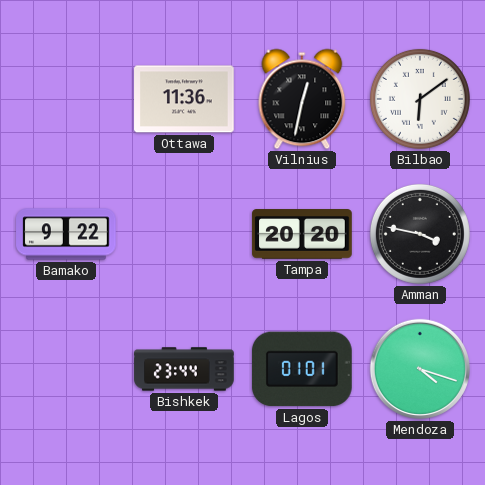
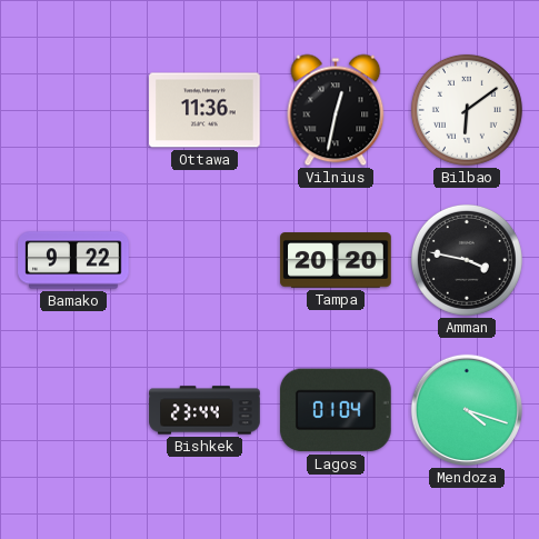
Lagos: 01:01 -> 01:04 (336, 410)
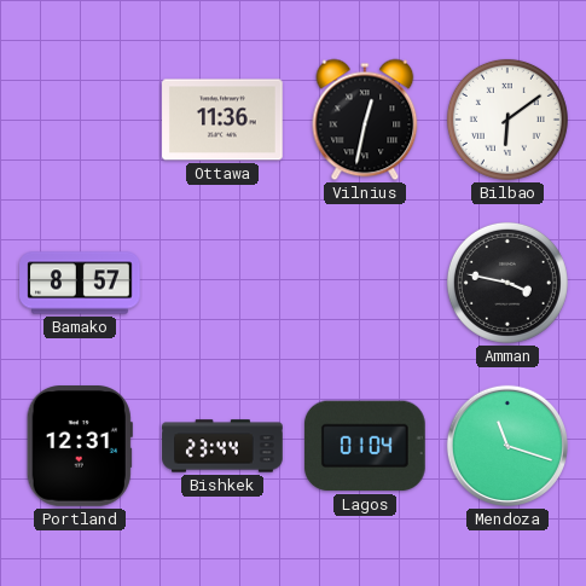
Bamako: 9:22 -> 8:57 (80, 283)
Tampa: 20:20 -> none (336, 260)
Portland: none -> 12:31 (80, 447)
Mendoza: 4:18 -> 11:18 (507, 446)
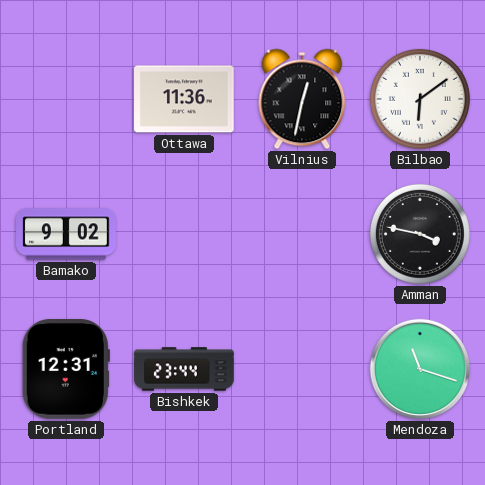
Bamako: 8:57 -> 9:02 (66, 234)
Lagos: 01:04 -> none (365, 446)
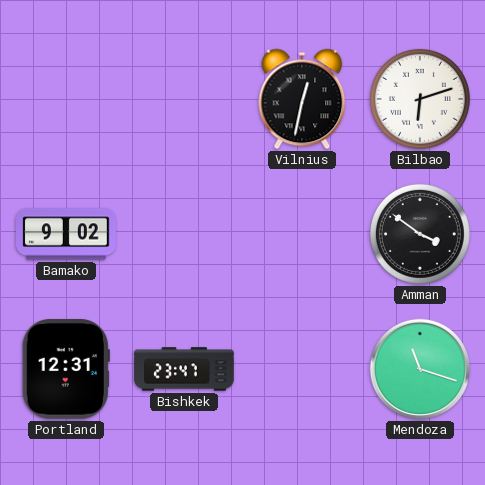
Ottawa: 11:36 -> none (184, 99)
Bilbao: 6:09 -> 6:12 (420, 99)
Amman: 3:47 -> 3:51 (420, 234)
Bishkek: 23:44 -> 23:47 (184, 369)
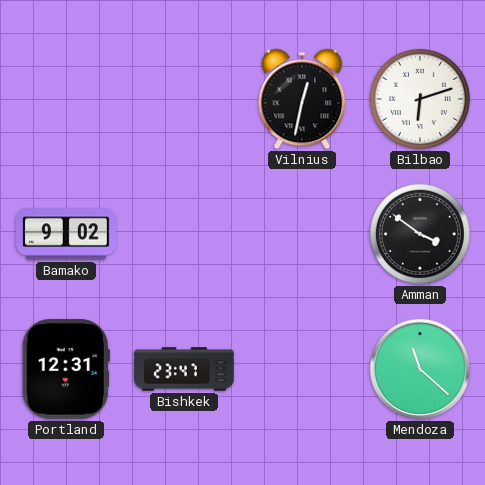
Mendoza: 11:18 -> 11:22 (420, 369)
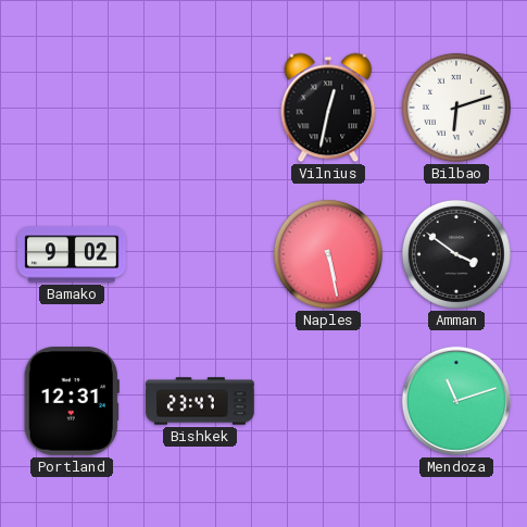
Naples: none -> 5:28 (328, 254)
Mendoza: 11:22 -> 11:12 (456, 401)
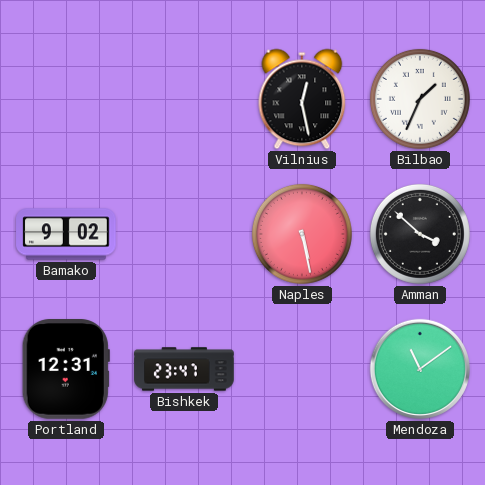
Vilnius: 12:32 -> 12:28 (302, 99)
Bilbao: 6:12 -> 1:34 (420, 99)
Amman: 3:51 -> 3:52 (420, 234)
Mendoza: 11:12 -> 11:09 (420, 369)
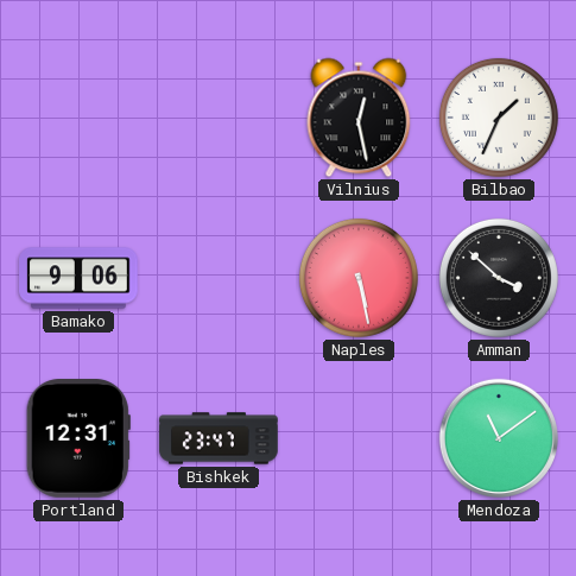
Bamako: 9:02 -> 9:06 (78, 278)
